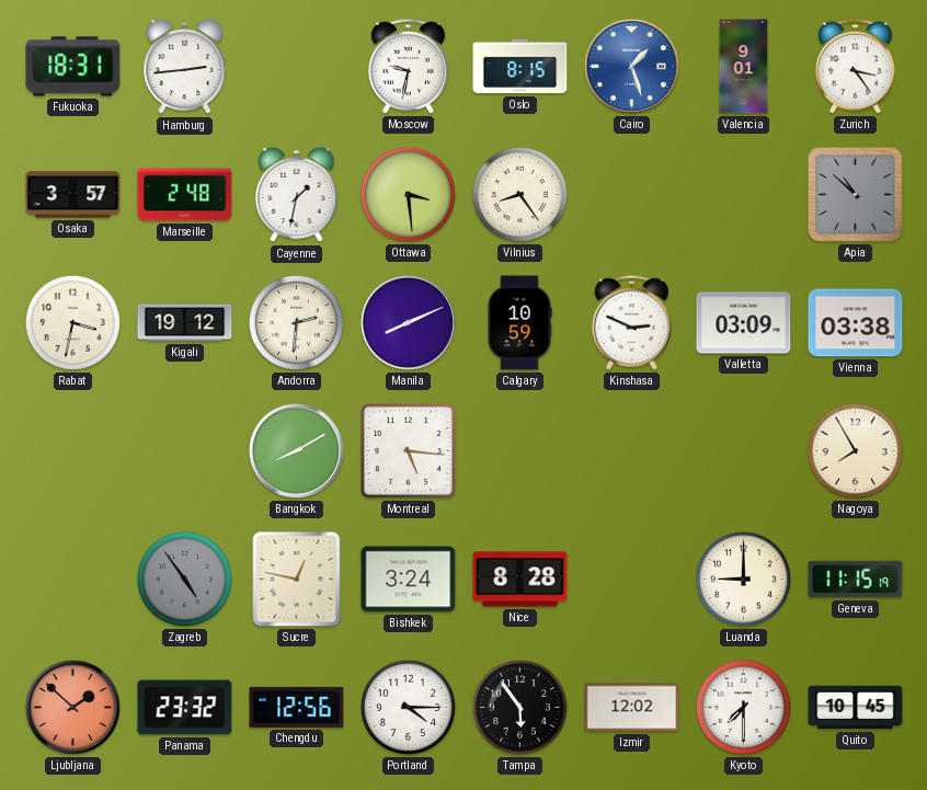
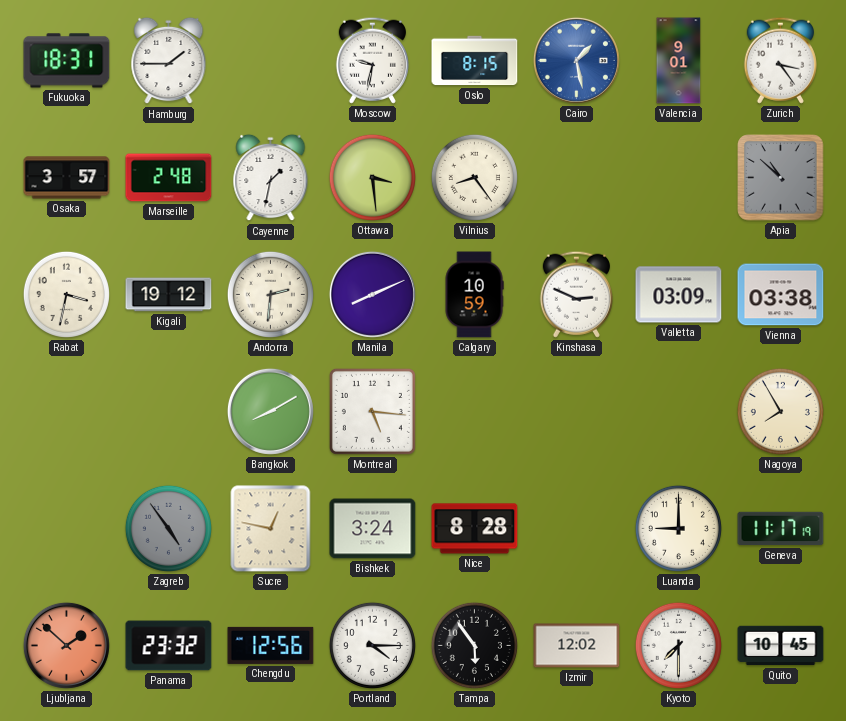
Hamburg: 2:44 -> 1:45 (169, 61)
Cairo: 1:27 -> 1:28 (576, 60)
Geneva: 11:15 -> 11:17 (781, 529)
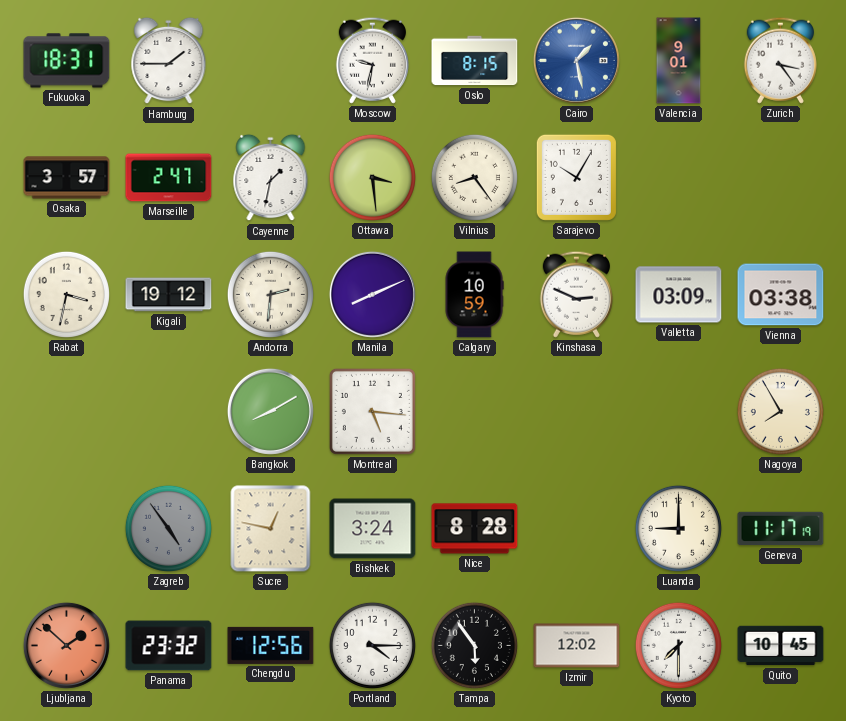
Marseille: 2:48 -> 2:47 (169, 178)
Sarajevo: none -> 10:05 (576, 177)
Apia: 10:52 -> none (781, 178)
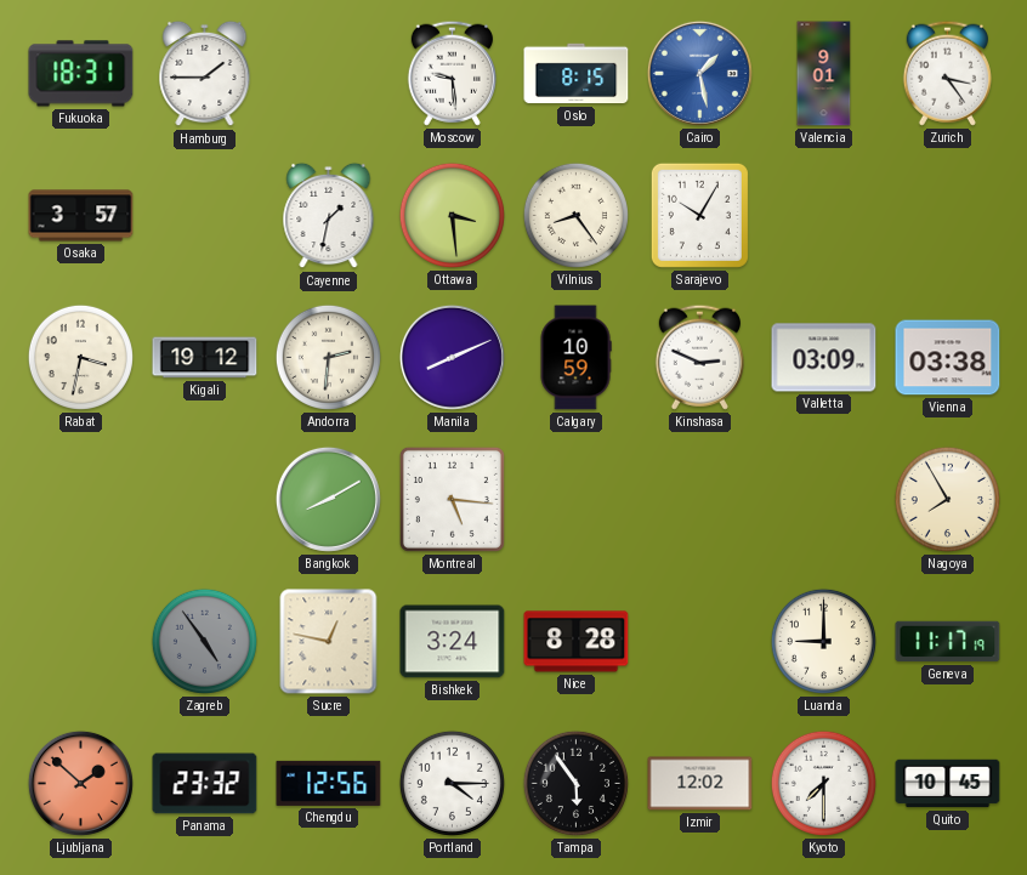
Moscow: 9:32 -> 9:29 (452, 73)
Marseille: 2:47 -> none (169, 178)
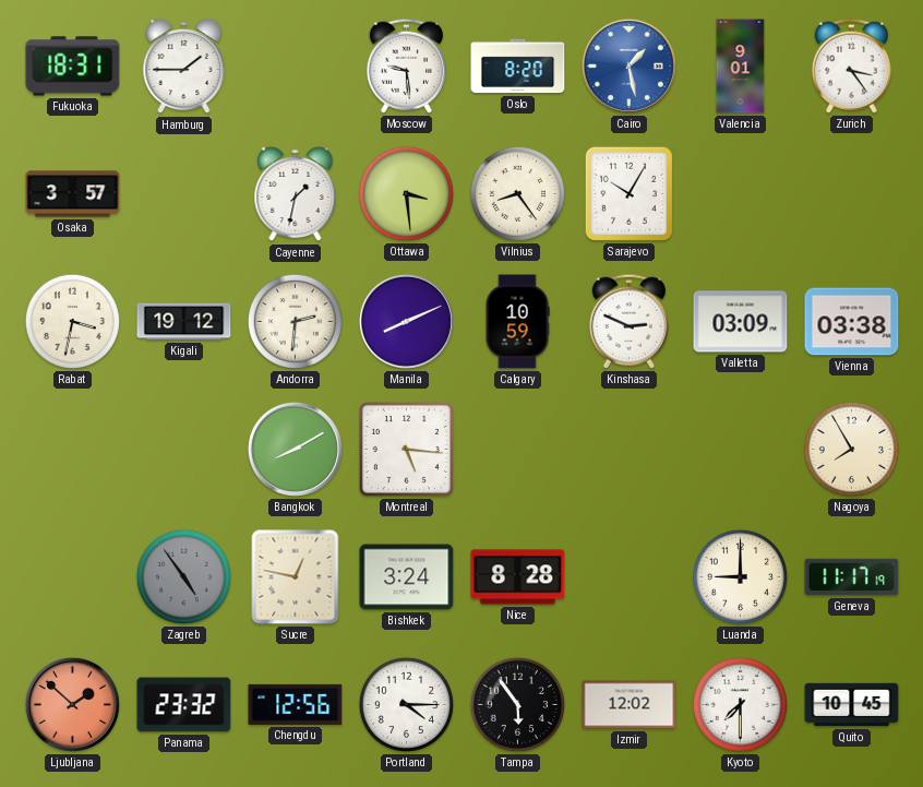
Oslo: 8:15 -> 8:20 (518, 67)
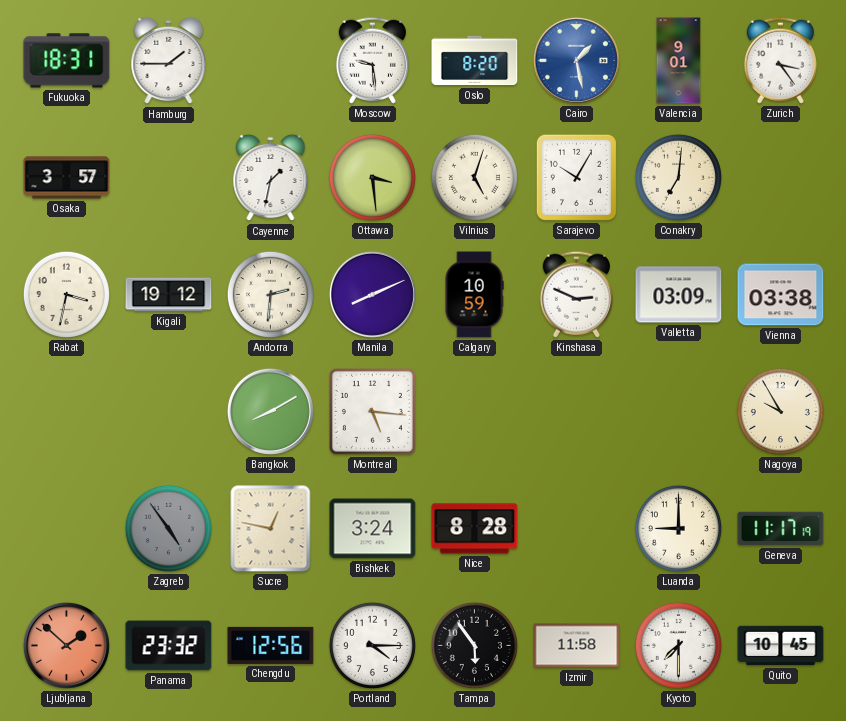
Vilnius: 8:24 -> 5:03 (474, 177)
Conakry: none -> 7:01 (678, 177)
Nagoya: 7:55 -> 9:55 (780, 411)
Izmir: 12:02 -> 11:58 (577, 646)
